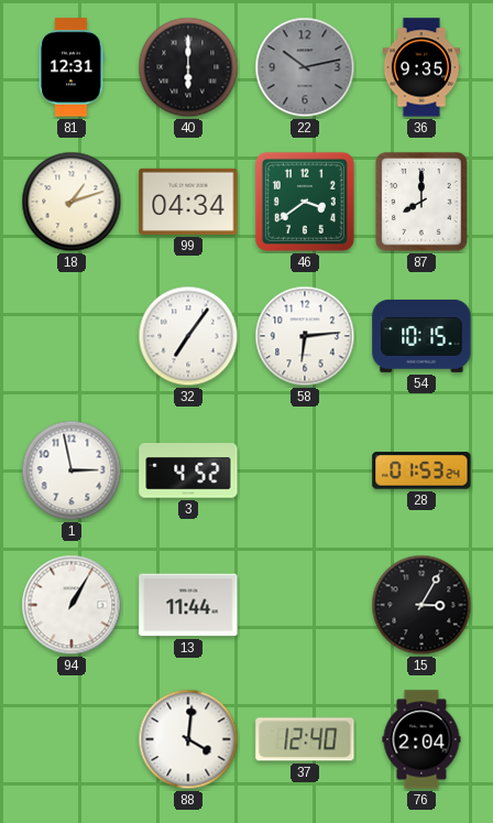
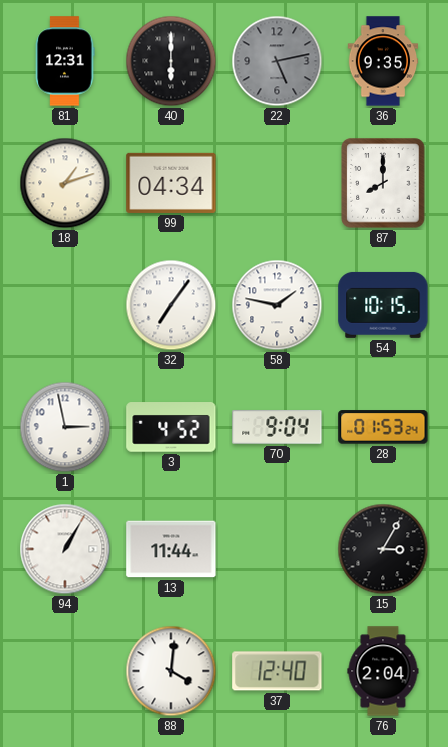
22: 10:13 -> 5:13 (277, 61)
46: 3:39 -> none (305, 202)
58: 6:14 -> 1:47 (277, 305)
70: none -> 9:04 (277, 427)
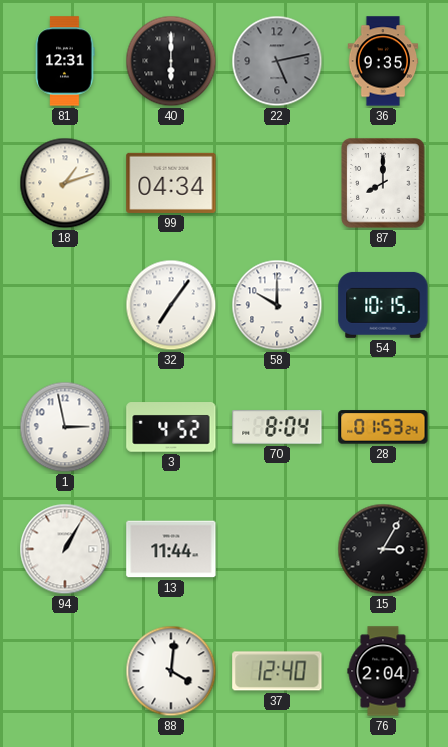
58: 1:47 -> 10:00 (277, 305)
70: 9:04 -> 8:04 (277, 427)
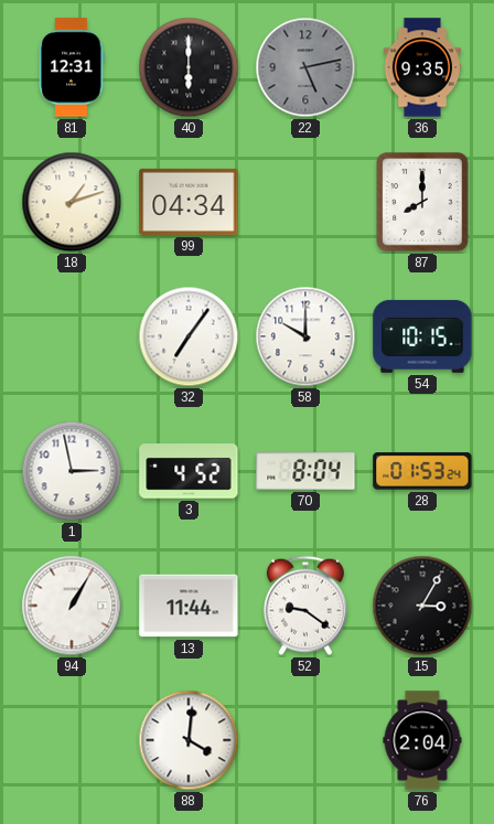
52: none -> 9:21 (305, 606)
37: 12:40 -> none (277, 671)
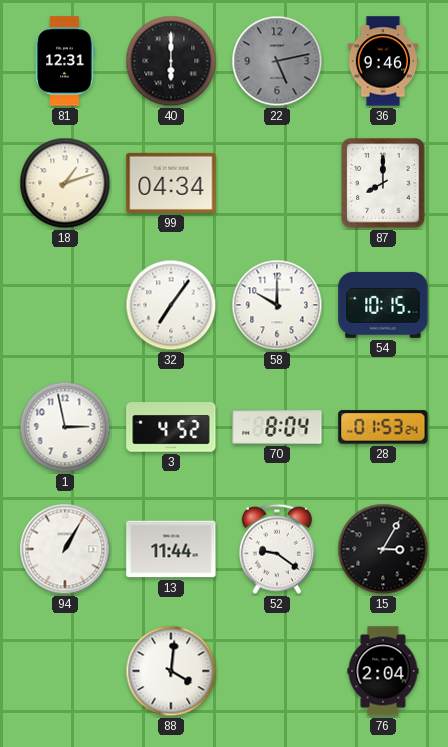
36: 9:35 -> 9:46 (383, 61)
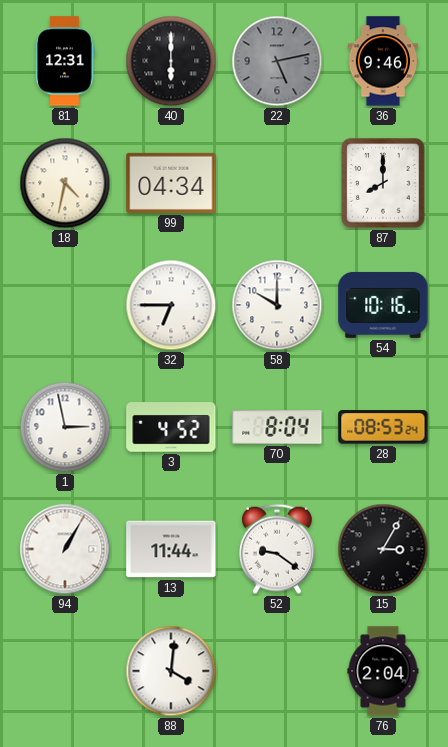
18: 1:12 -> 4:32 (65, 183)
32: 7:06 -> 6:45 (171, 305)
54: 10:15 -> 10:16 (383, 305)
28: 01:53 -> 08:53 (383, 427)
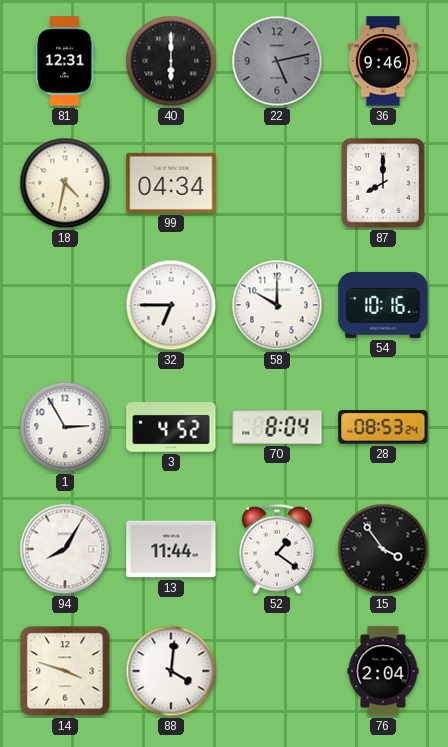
1: 2:58 -> 2:55 (65, 427)
94: 1:05 -> 8:05 (65, 549)
52: 9:21 -> 1:21 (277, 549)
15: 3:05 -> 3:54 (383, 549)
14: none -> 3:48 (65, 671)
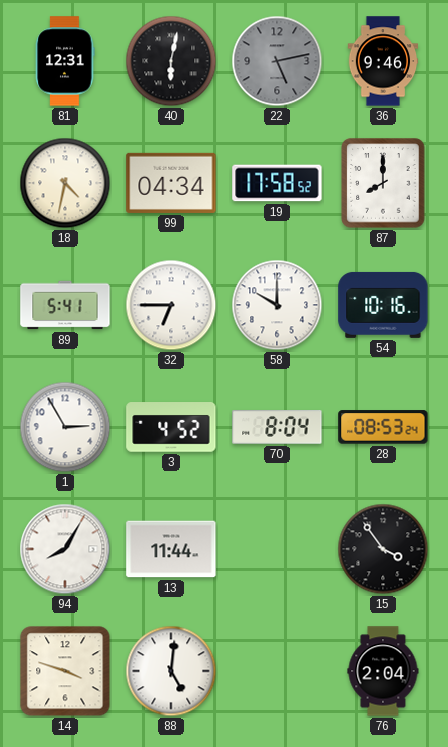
40: 6:00 -> 6:02 (171, 61)
19: none -> 17:58 (277, 183)
89: none -> 5:41 (65, 305)
52: 1:21 -> none (277, 549)
88: 4:01 -> 5:01 (171, 671)
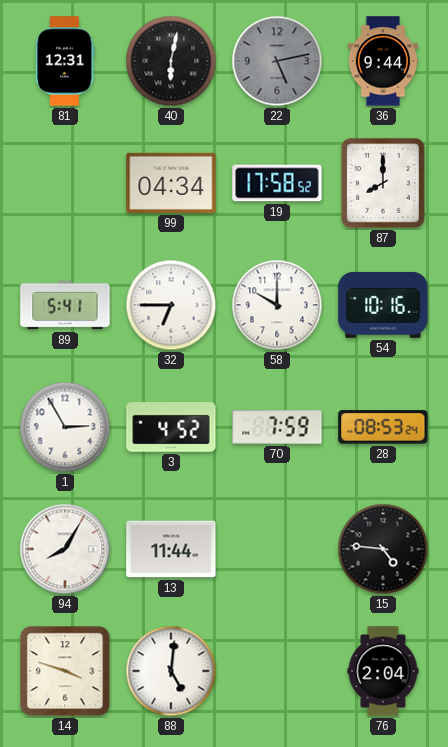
36: 9:46 -> 9:44 (383, 61)
18: 4:32 -> none (65, 183)
70: 8:04 -> 7:59 (277, 427)
15: 3:54 -> 4:46 (383, 549)
